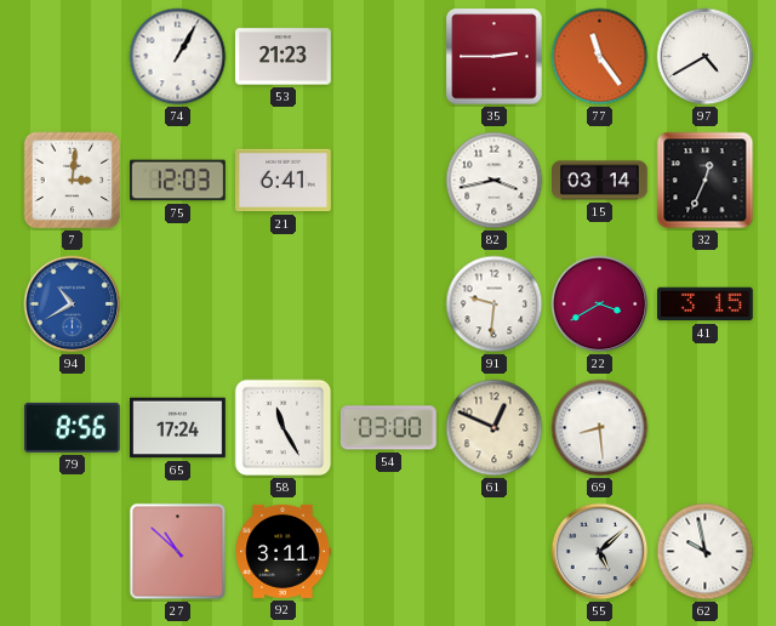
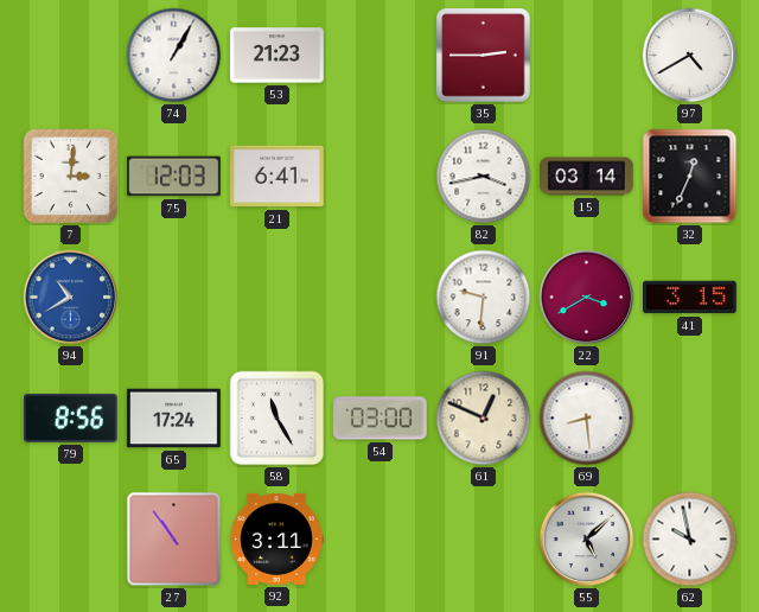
77: 11:24 -> none (600, 57)
27: 10:52 -> 10:54 (174, 540)
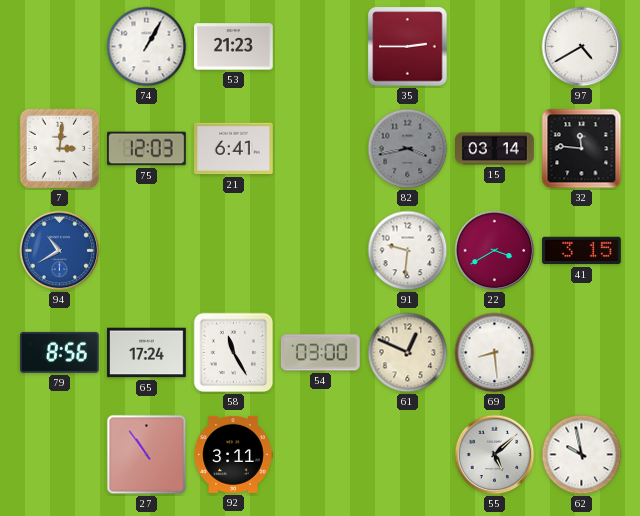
82 dial: white -> grey (408, 149)
32: 12:34 -> 11:46 (582, 149)
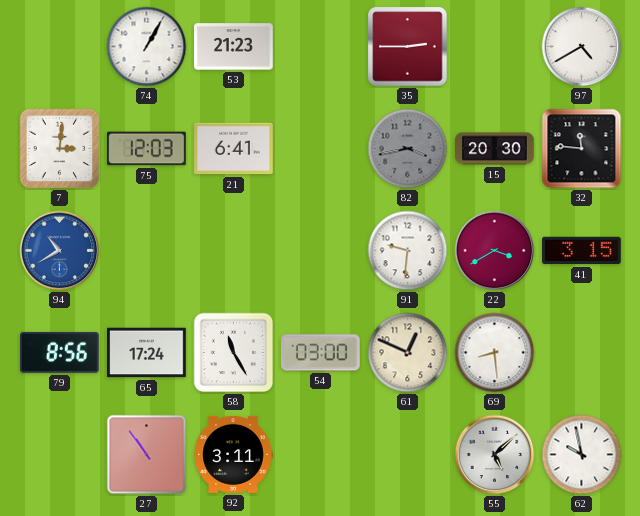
15: 03:14 -> 20:30 (495, 149)
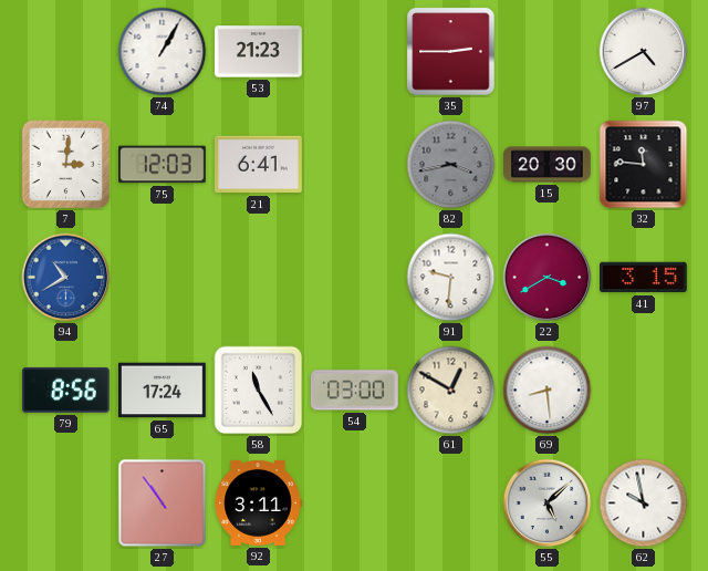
61: 12:49 -> 12:50 (451, 391)
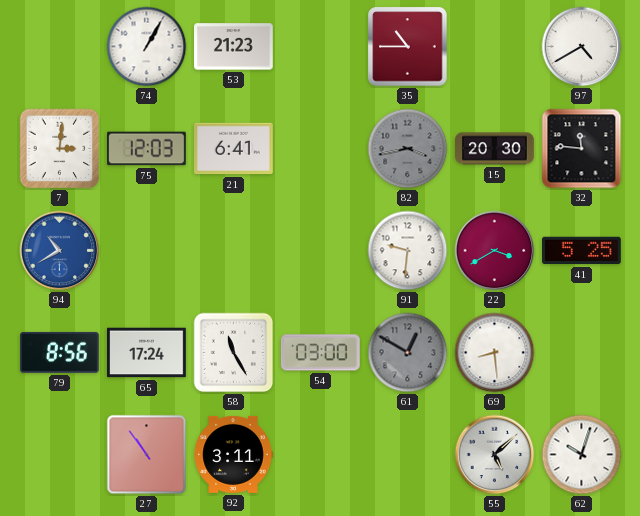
35: 2:45 -> 10:45 (408, 47)
41: 3:15 -> 5:25 (582, 251)
61 dial: cream -> grey (408, 353)
62: 9:58 -> 10:03 (582, 455)
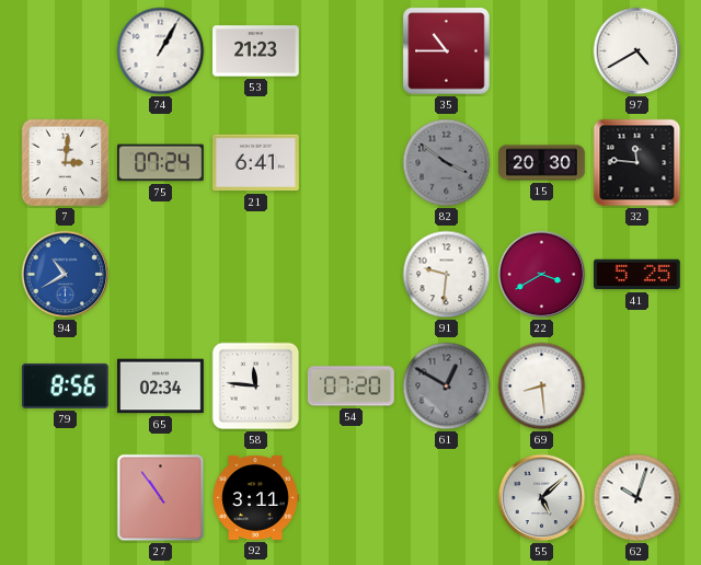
75: 12:03 -> 07:24 (161, 163)
82: 3:43 -> 3:51 (447, 163)
65: 17:24 -> 02:34 (161, 387)
58: 11:25 -> 11:46 (256, 387)
54: 03:00 -> 07:20 (352, 387)
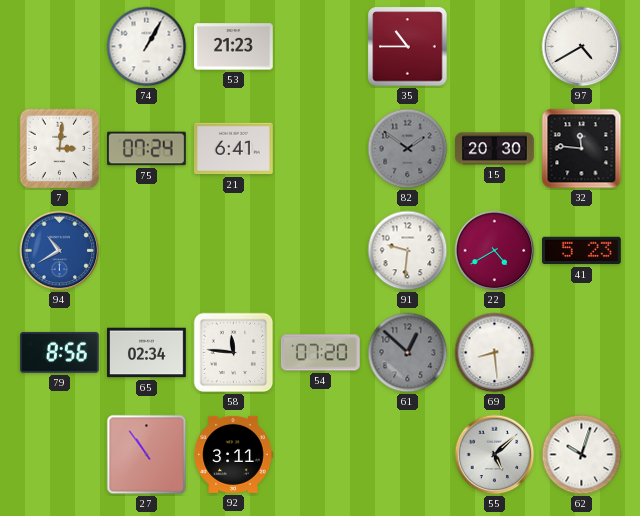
82: 3:51 -> 1:51 (408, 149)
22: 3:40 -> 4:40 (495, 251)
41: 5:25 -> 5:23 (582, 251)
61: 12:50 -> 12:52 (408, 353)
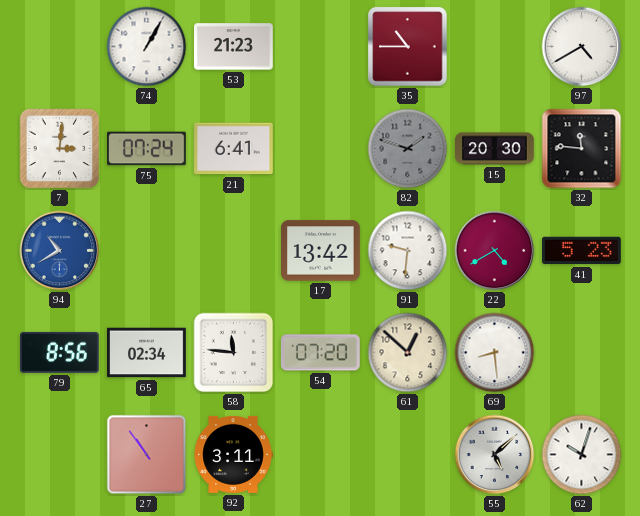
82: 1:51 -> 1:48 (408, 149)
17: none -> 13:42 (321, 251)
61 dial: grey -> cream (408, 353)
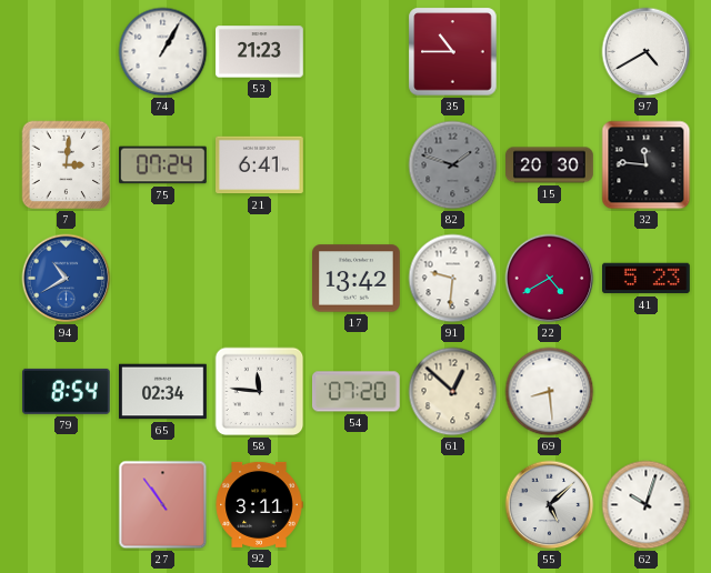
79: 8:56 -> 8:54 (67, 391)
